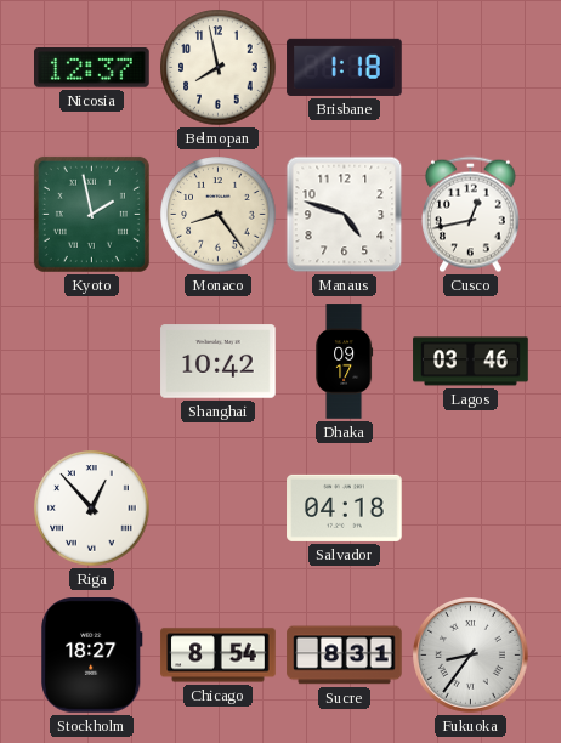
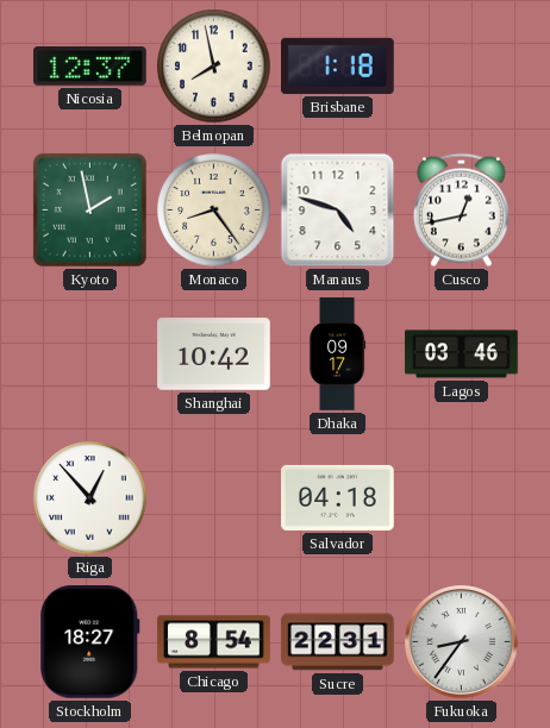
Sucre: 8:31 -> 22:31 (338, 642)
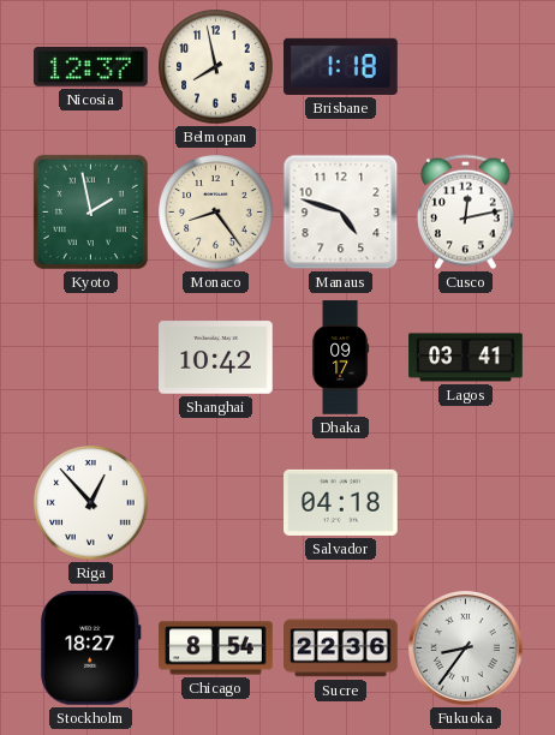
Cusco: 12:43 -> 12:13 (466, 213)
Lagos: 03:46 -> 03:41 (466, 358)
Sucre: 22:31 -> 22:36 (341, 649)
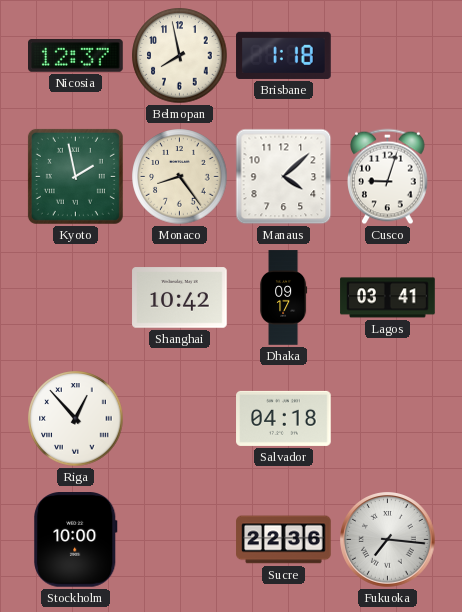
Manaus: 4:48 -> 4:08 (284, 177)
Cusco: 12:13 -> 9:03 (388, 177)
Stockholm: 18:27 -> 10:00 (76, 540)
Chicago: 8:54 -> none (216, 649)
Fukuoka: 8:36 -> 7:16 (388, 540)
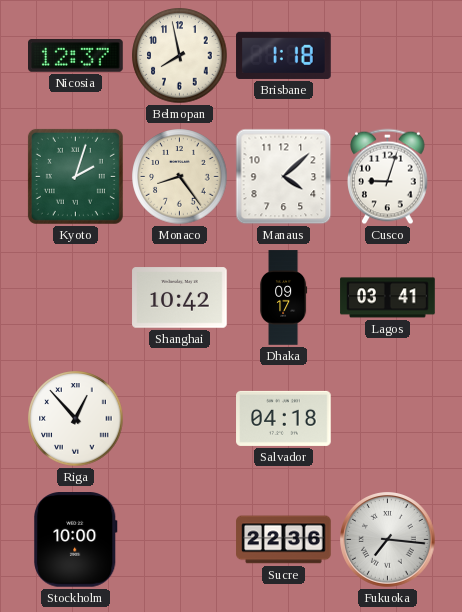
Kyoto: 1:58 -> 2:03 (75, 176)
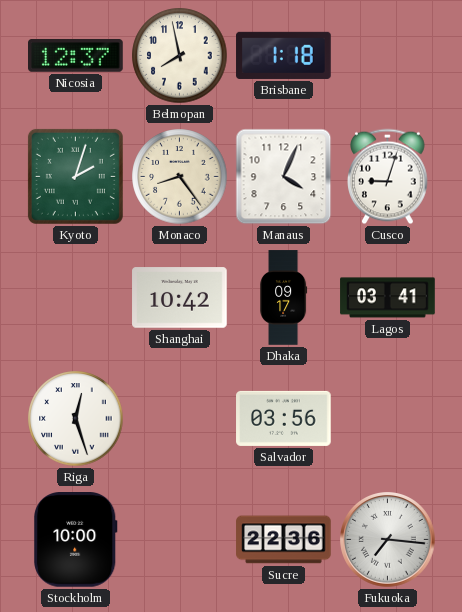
Manaus: 4:08 -> 4:04 (284, 177)
Riga: 12:53 -> 12:27 (76, 419)
Salvador: 04:18 -> 03:56 (284, 418)
